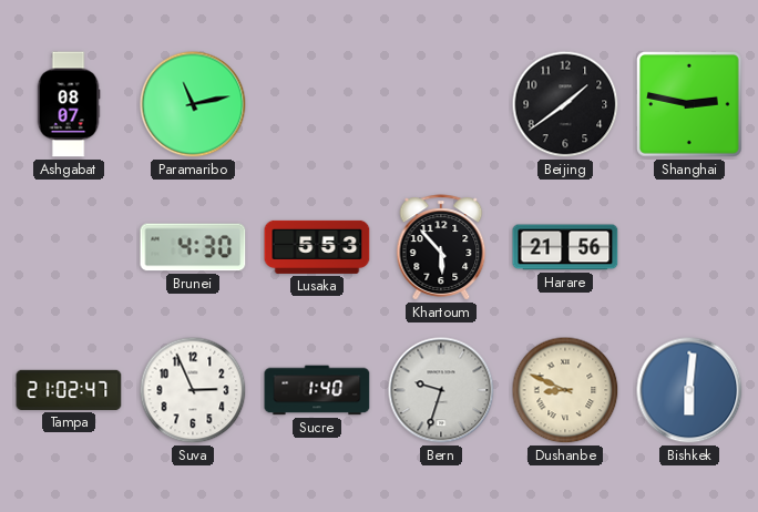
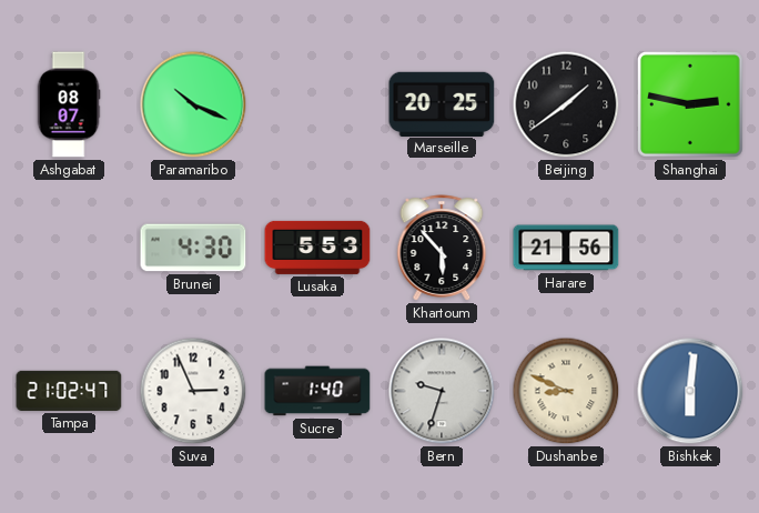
Paramaribo: 11:13 -> 10:19 (193, 104)
Marseille: none -> 20:25 (442, 103)
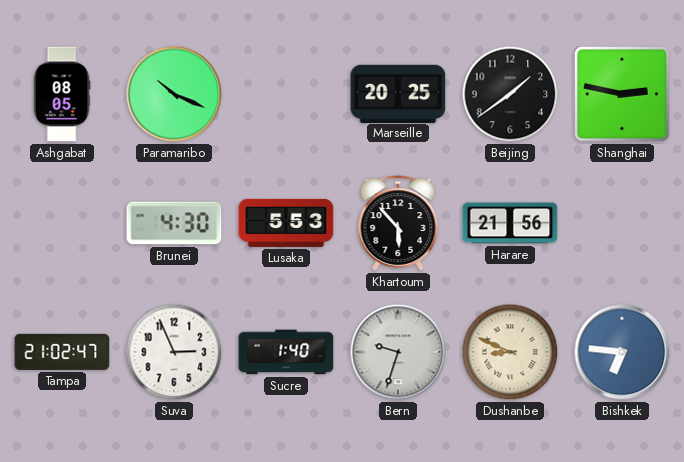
Ashgabat: 08:07 -> 08:05 (62, 94)
Bishkek: 6:01 -> 6:46 (622, 352)
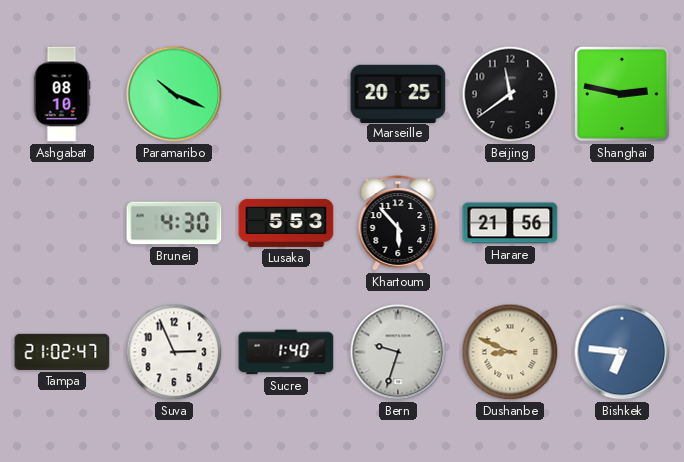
Ashgabat: 08:05 -> 08:10 (62, 94)
Beijing: 1:39 -> 11:39 (510, 94)
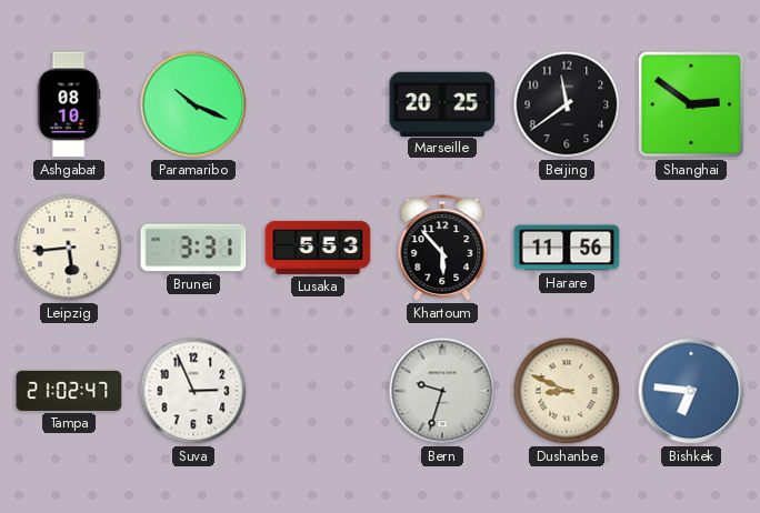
Shanghai: 2:47 -> 2:51 (691, 104)
Leipzig: none -> 5:44 (69, 248)
Brunei: 4:30 -> 3:31 (193, 248)
Harare: 21:56 -> 11:56 (567, 248)
Sucre: 1:40 -> none (286, 352)
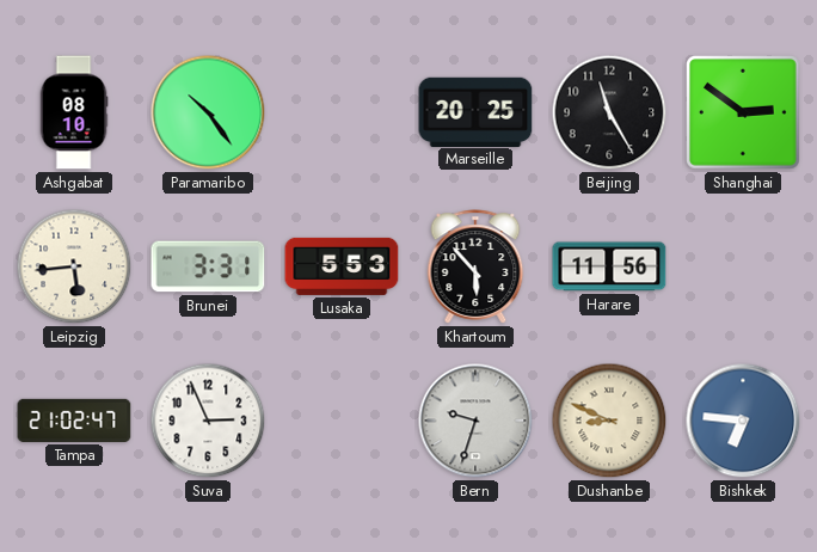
Paramaribo: 10:19 -> 10:24 (208, 112)
Beijing: 11:39 -> 11:25 (609, 112)
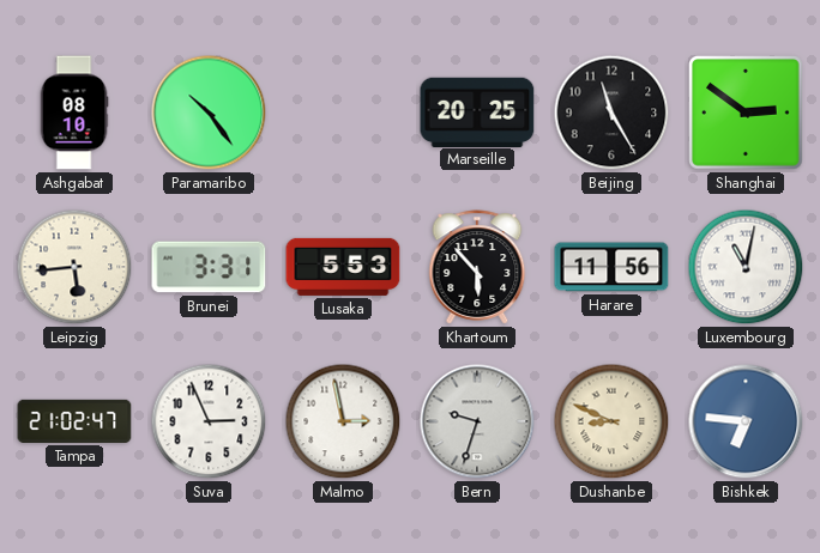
Luxembourg: none -> 11:02 (746, 267)
Malmo: none -> 2:58 (343, 421)
